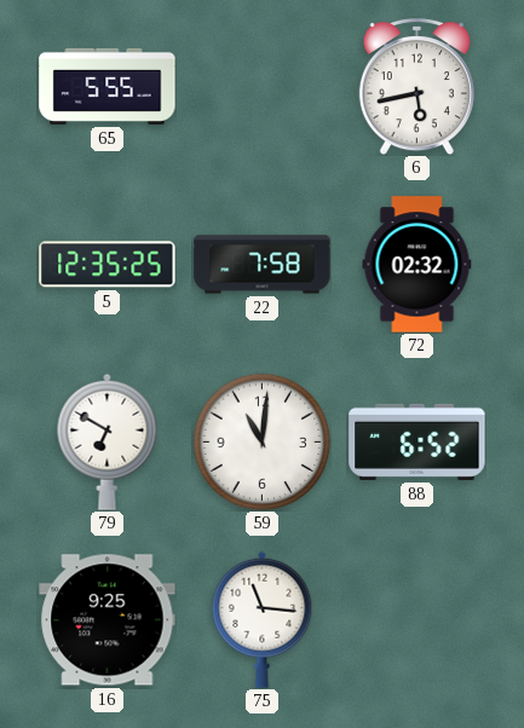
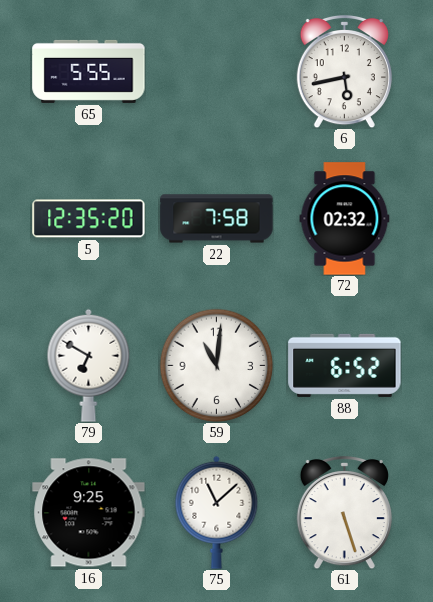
5: 12:35:25 -> 12:35:20 (89, 219)
75: 11:16 -> 11:08 (217, 512)
61: none -> 5:27 (344, 512)
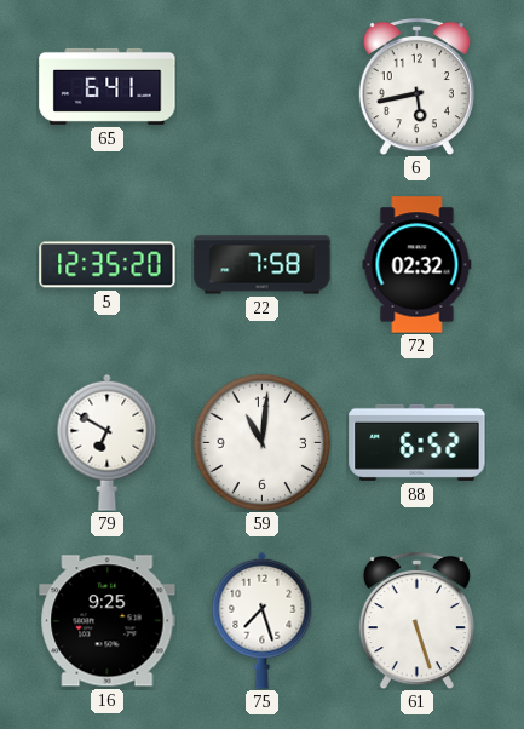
65: 5:55 -> 6:41 (108, 86)
75: 11:08 -> 7:27 (263, 620)
